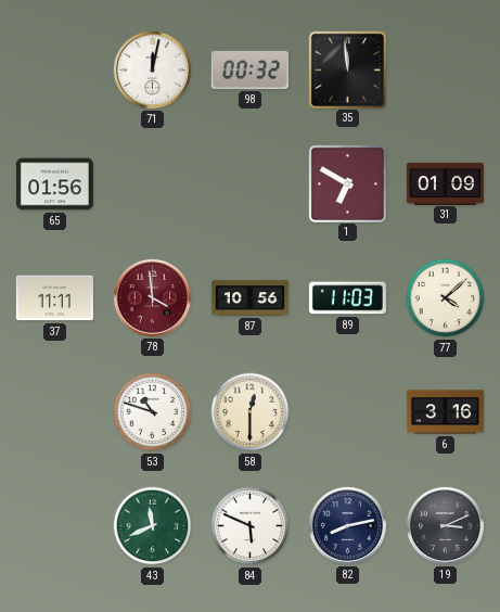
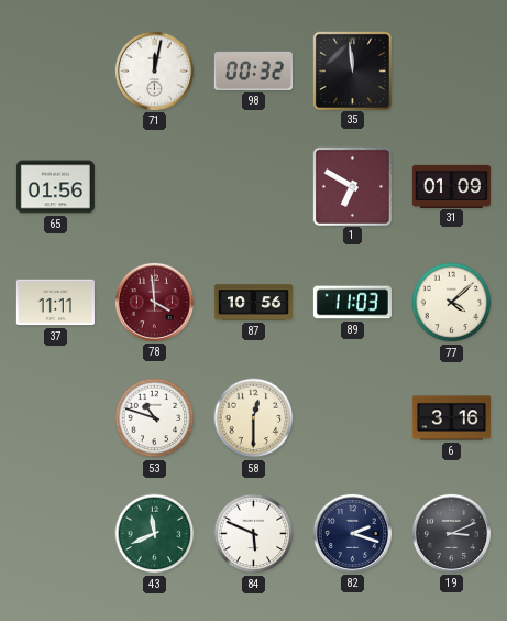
82: 8:13 -> 2:18 (352, 533)
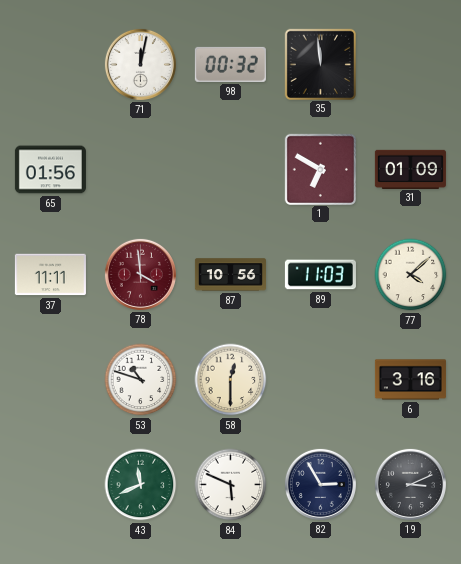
82: 2:18 -> 2:55 (320, 484)
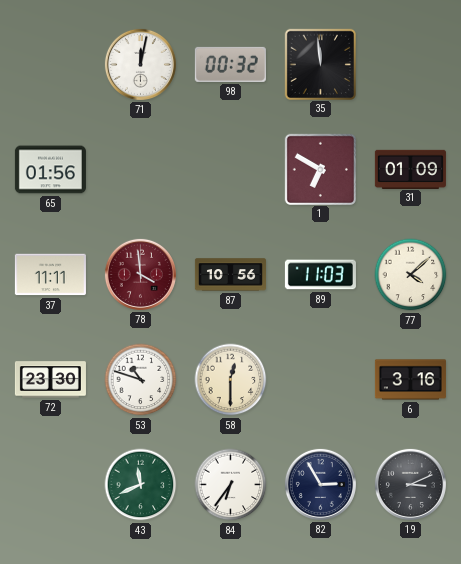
72: none -> 23:30 (50, 380)
84: 5:49 -> 6:36 (231, 485)
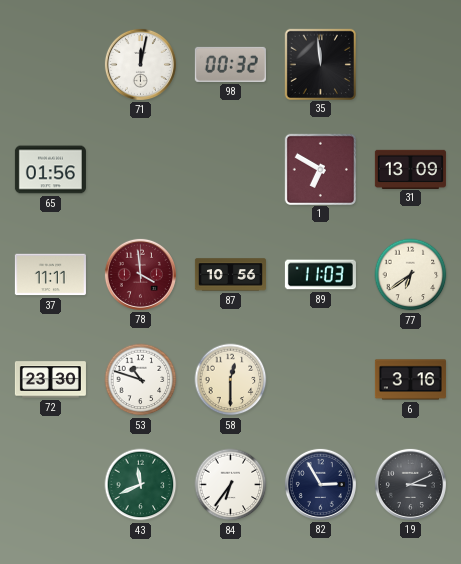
31: 01:09 -> 13:09 (410, 169)
77: 4:08 -> 6:39 (411, 275)
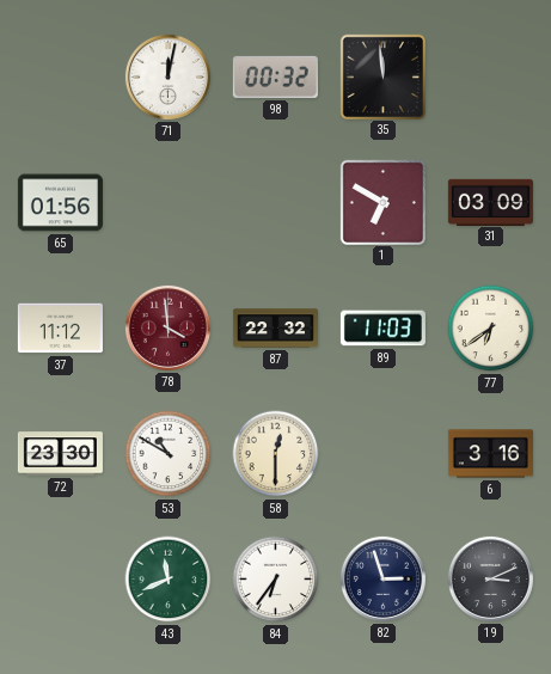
31: 13:09 -> 03:09 (490, 202)
37: 11:11 -> 11:12 (60, 329)
87: 10:56 -> 22:32 (275, 329)
53: 10:48 -> 10:50 (169, 454)
82: 2:55 -> 2:57 (382, 578)
